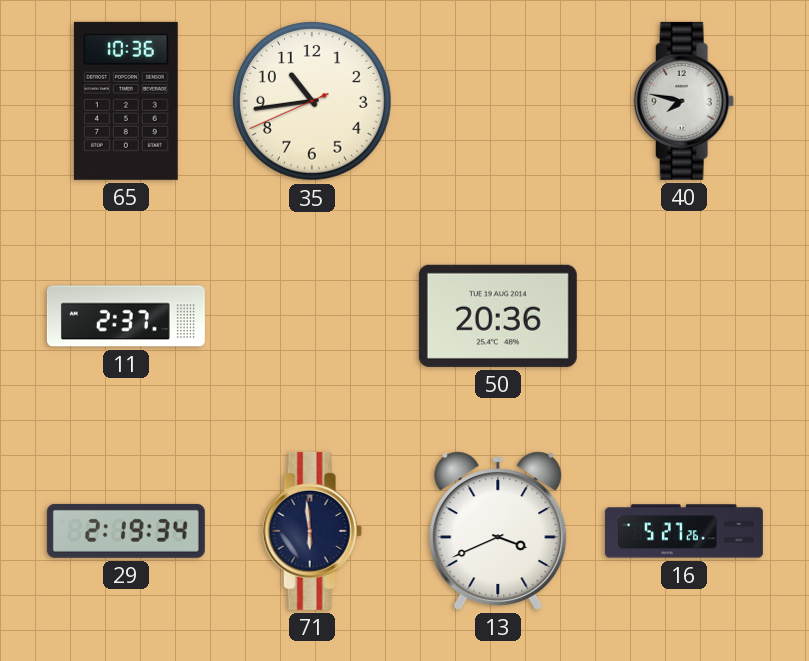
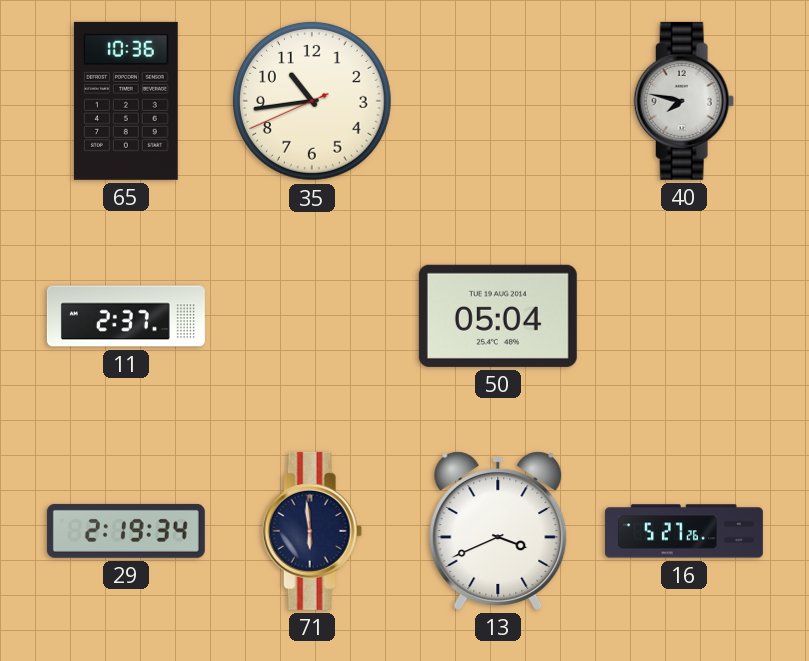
50: 20:36 -> 05:04 (498, 316)
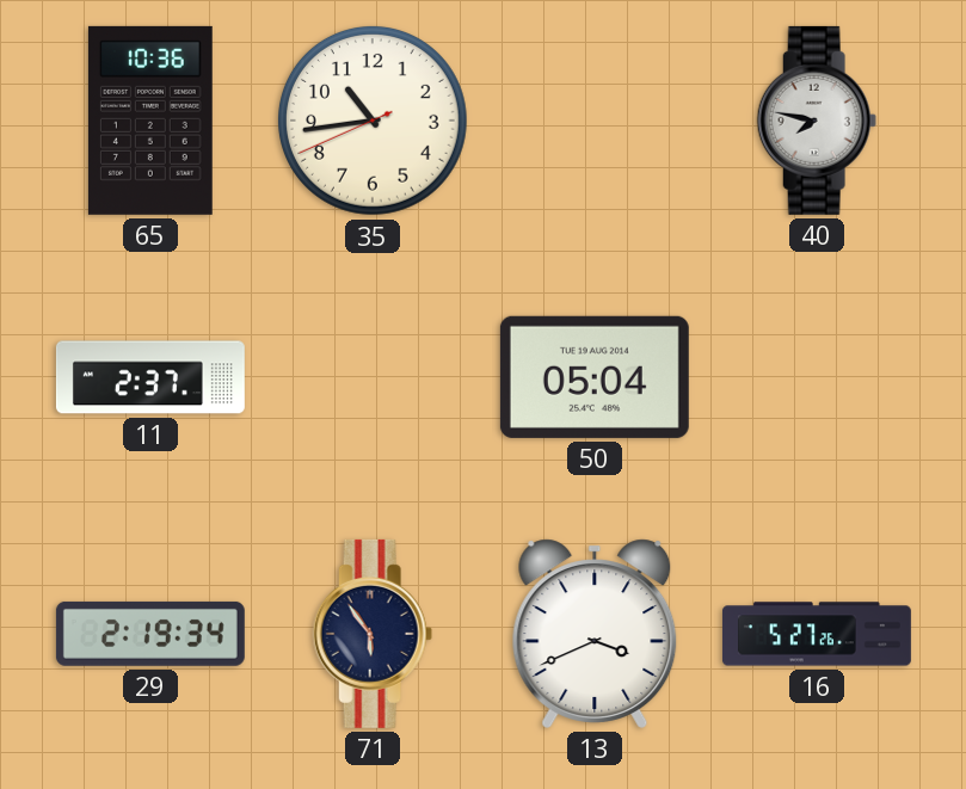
71: 5:59 -> 5:54 (373, 634)
